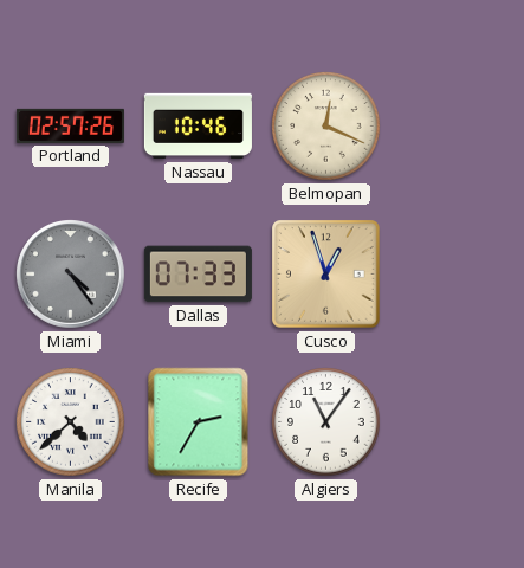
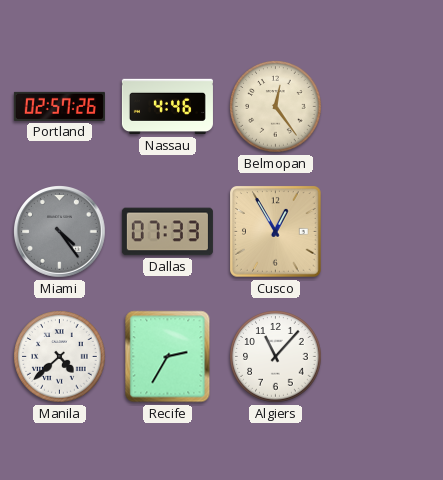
Nassau: 10:46 -> 4:46 (167, 107)
Belmopan: 12:19 -> 12:24 (276, 107)
Cusco: 12:57 -> 12:55 (276, 232)
Algiers: 11:06 -> 11:07 (276, 357)
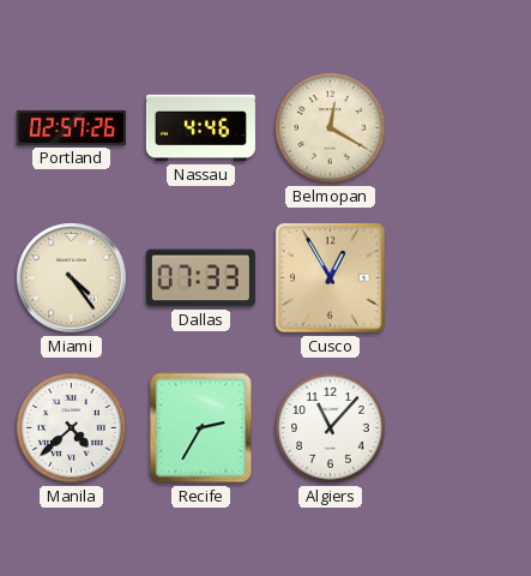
Belmopan: 12:24 -> 12:20 (331, 128)
Miami dial: grey -> cream (72, 278)
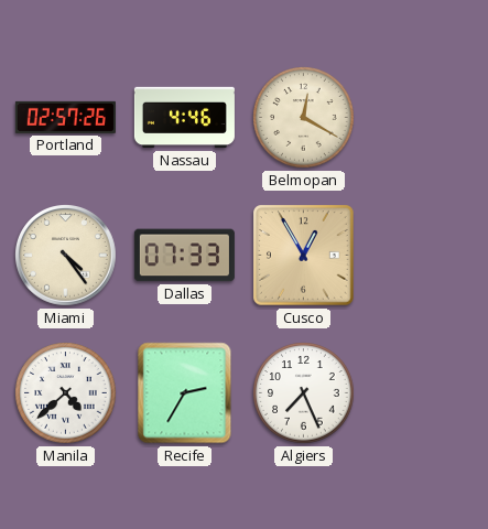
Algiers: 11:07 -> 7:26 (304, 393)
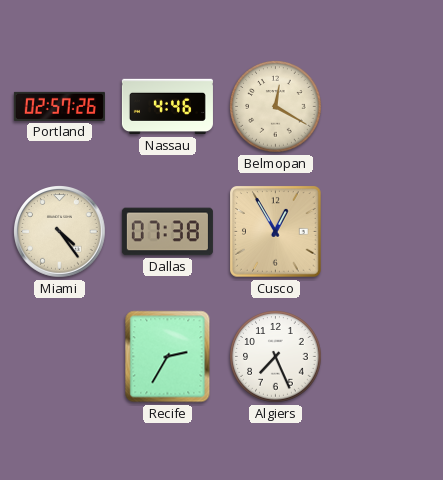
Dallas: 07:33 -> 07:38 (167, 232)
Manila: 4:38 -> none (66, 393)
